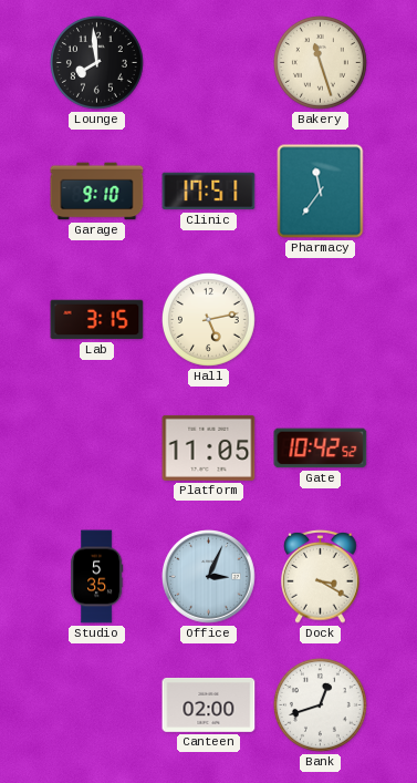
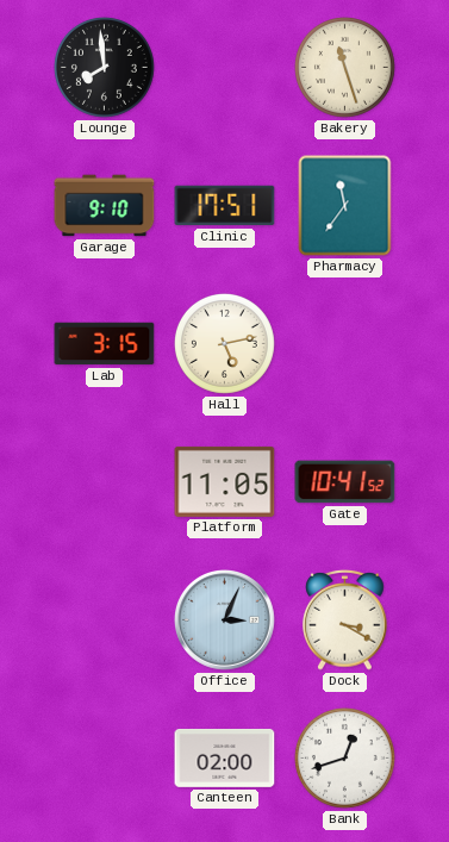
Gate: 10:42 -> 10:41 (345, 482)
Studio: 5:35 -> none (97, 577)
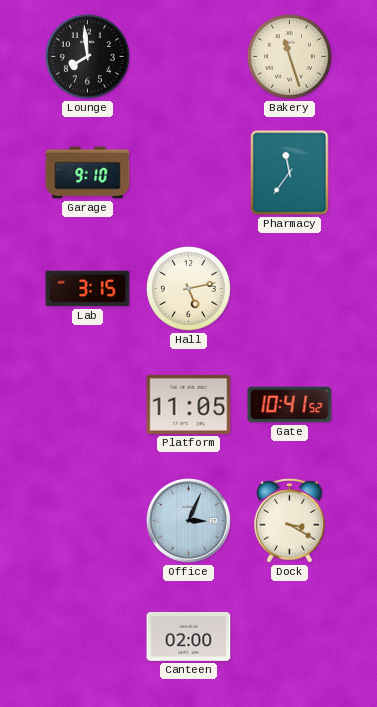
Clinic: 17:51 -> none (225, 206)
Bank: 12:42 -> none (344, 757)
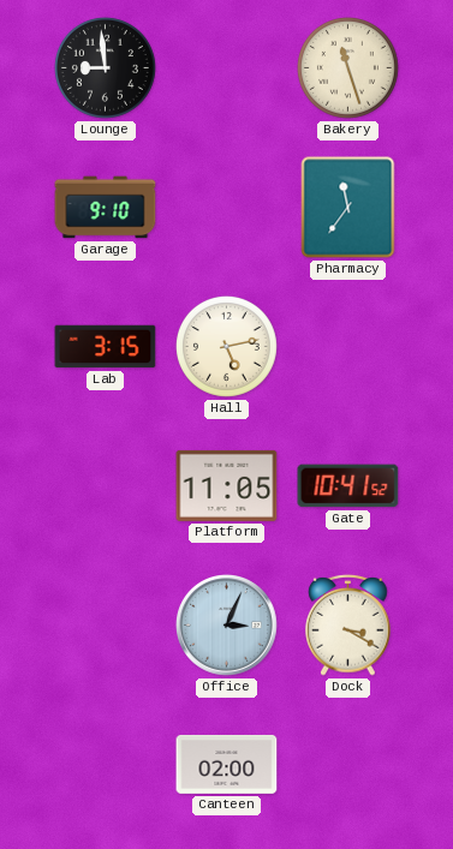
Lounge: 7:59 -> 8:59 (105, 67)
